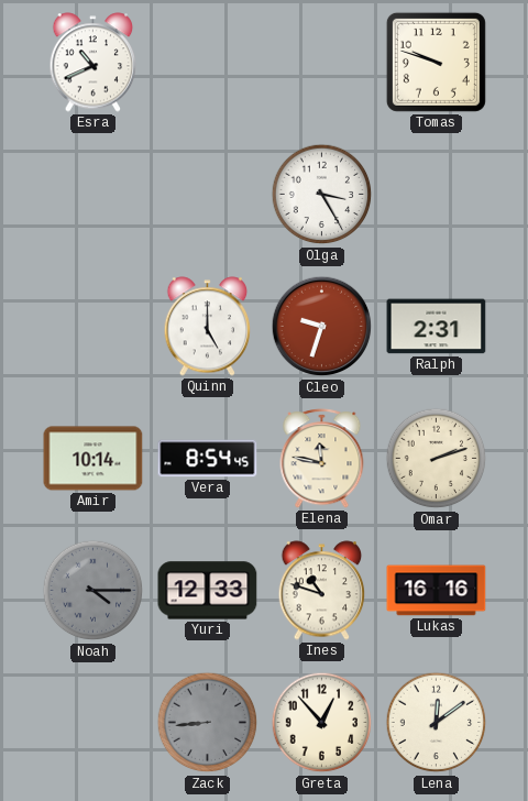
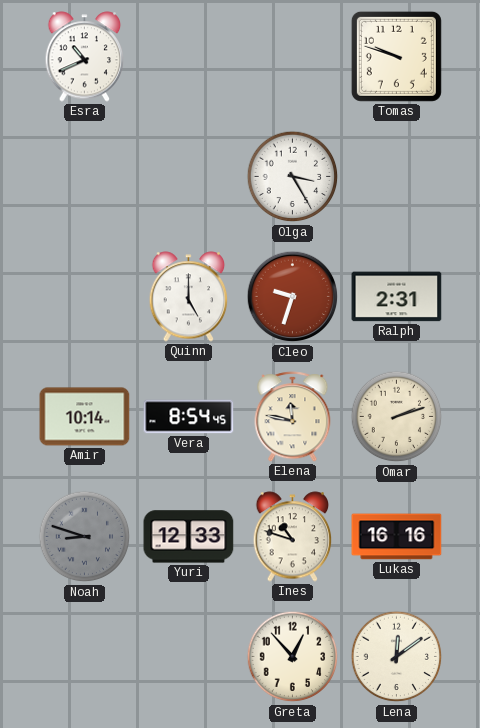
Noah: 4:15 -> 8:48 (85, 537)
Zack: 8:44 -> none (208, 723)
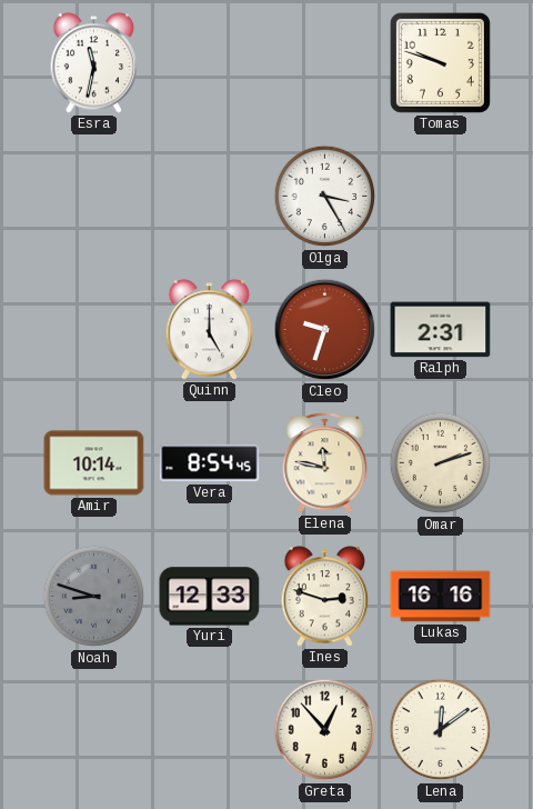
Esra: 10:41 -> 11:32 (94, 63)
Ines: 10:48 -> 2:48 (325, 597)
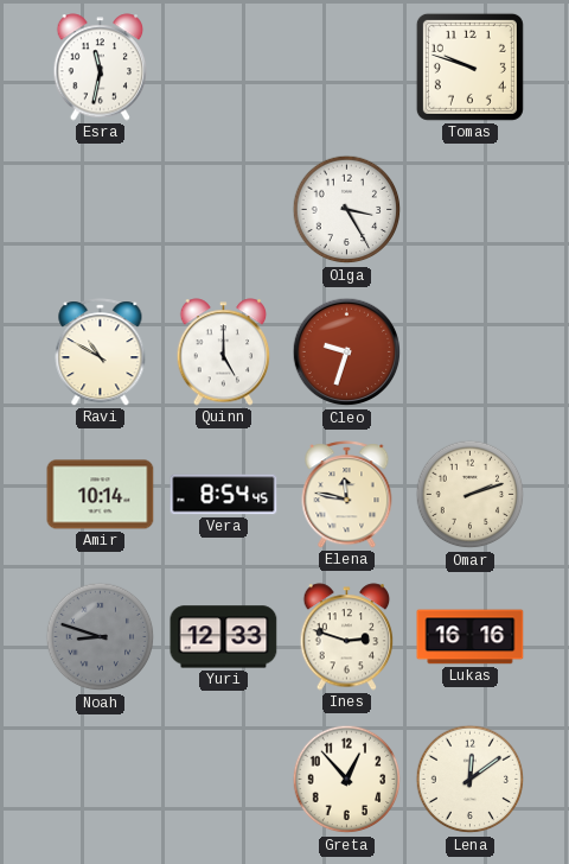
Ravi: none -> 10:50 (101, 352)
Ralph: 2:31 -> none (441, 330)
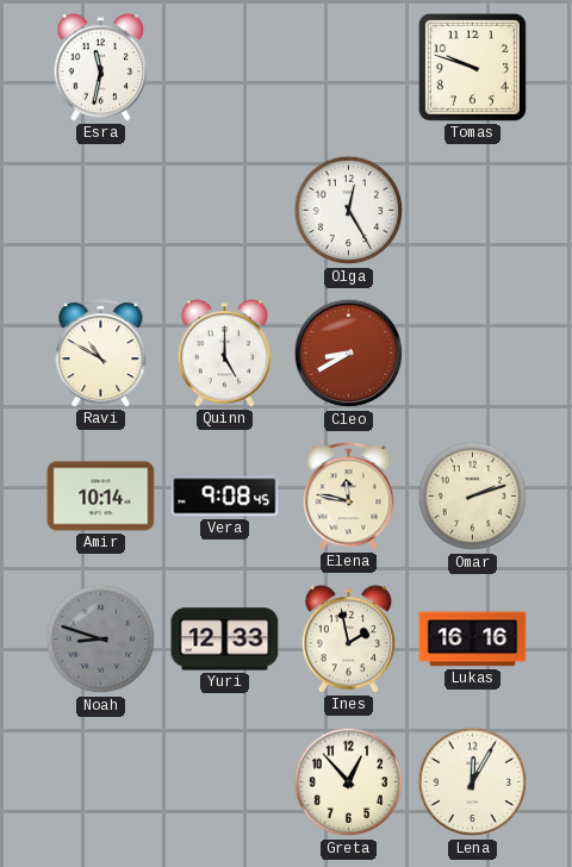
Olga: 3:25 -> 12:25 (349, 211)
Cleo: 9:33 -> 8:40 (349, 354)
Vera: 8:54 -> 9:08 (225, 497)
Ines: 2:48 -> 1:58 (349, 640)
Lena: 12:09 -> 12:05 (473, 782)
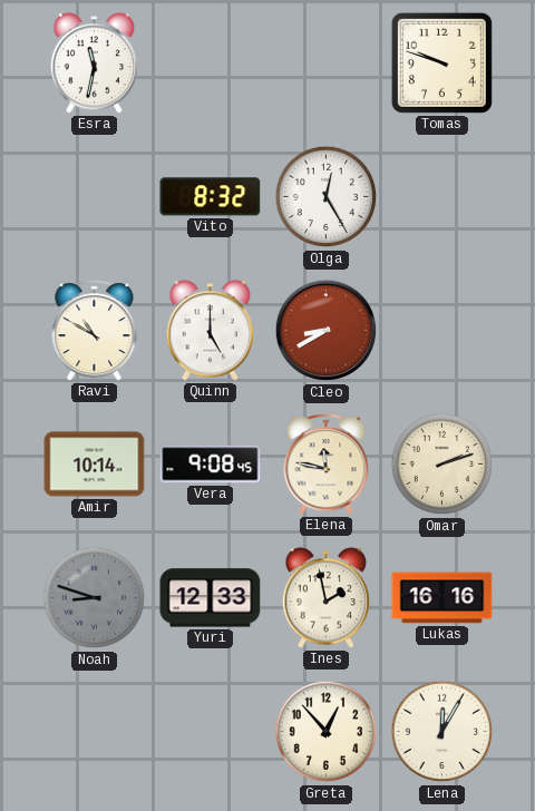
Vito: none -> 8:32 (211, 197)
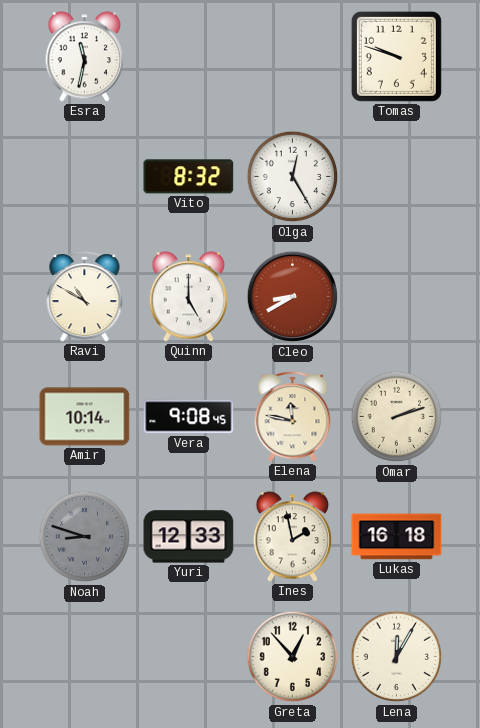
Lukas: 16:16 -> 16:18 (397, 537)
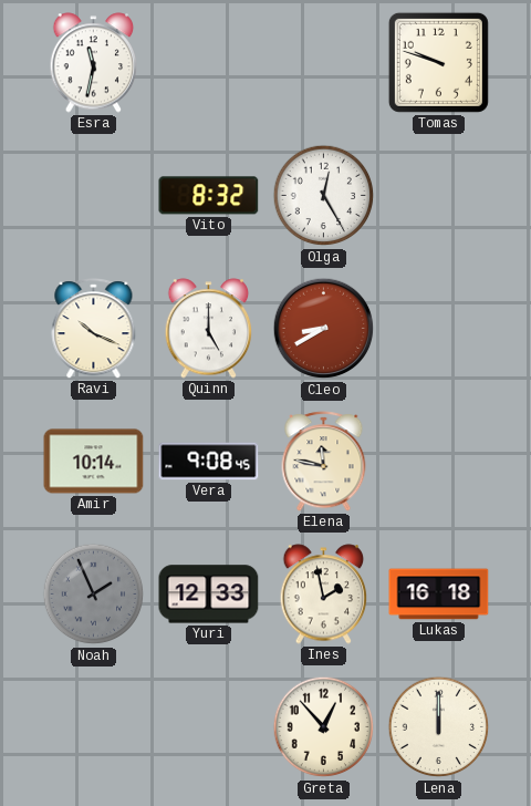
Ravi: 10:50 -> 10:19 (94, 329)
Omar: 2:12 -> none (397, 417)
Noah: 8:48 -> 1:56 (94, 595)
Lena: 12:05 -> 12:00 (439, 727)
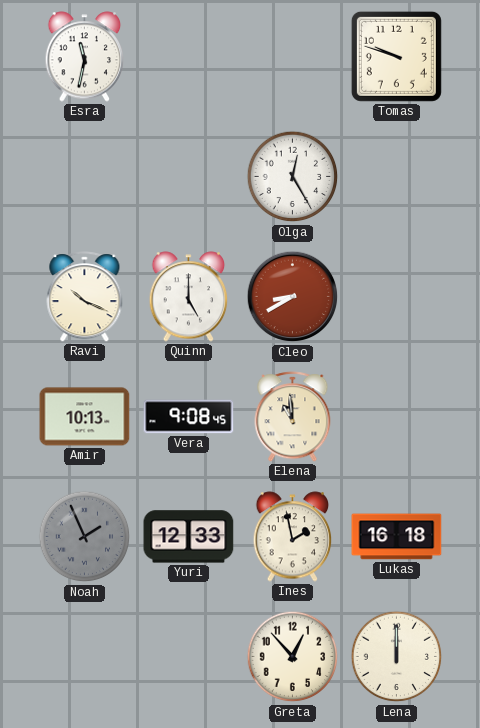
Vito: 8:32 -> none (209, 196)
Amir: 10:14 -> 10:13 (85, 417)
Elena: 11:47 -> 10:59 (293, 417)
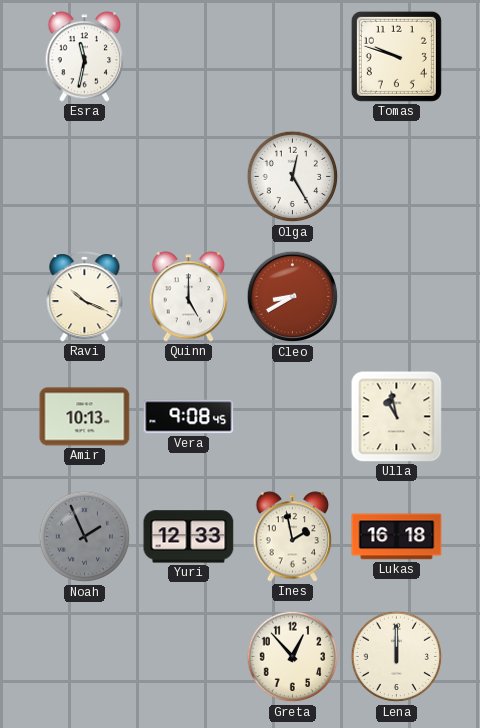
Elena: 10:59 -> none (293, 417)
Ulla: none -> 10:58 (397, 417)
